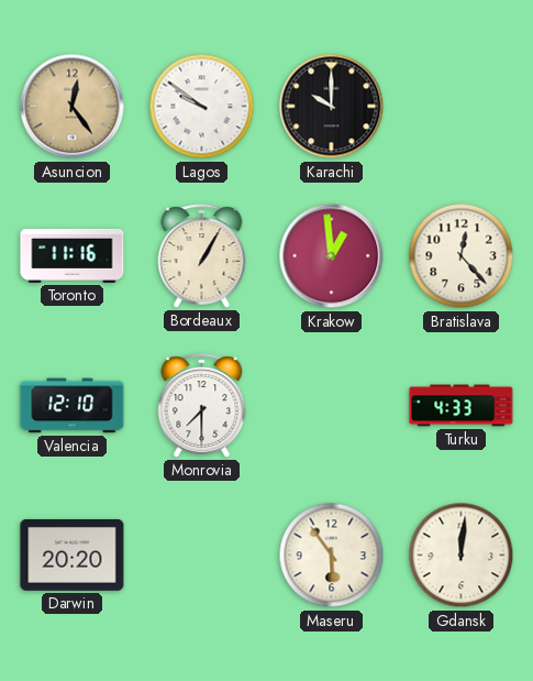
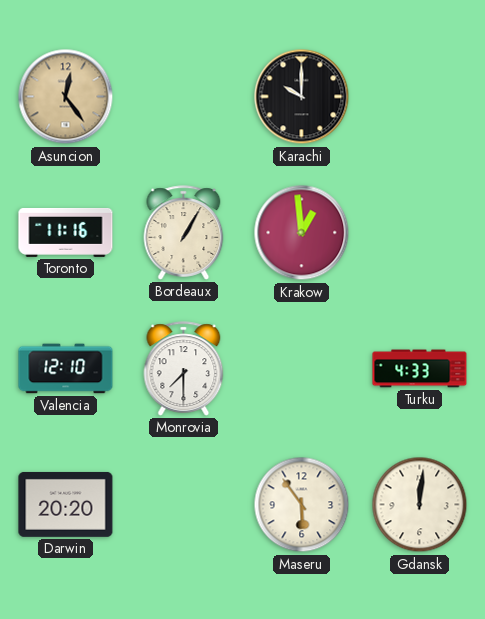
Lagos: 9:51 -> none (202, 107)
Bratislava: 12:23 -> none (462, 256)
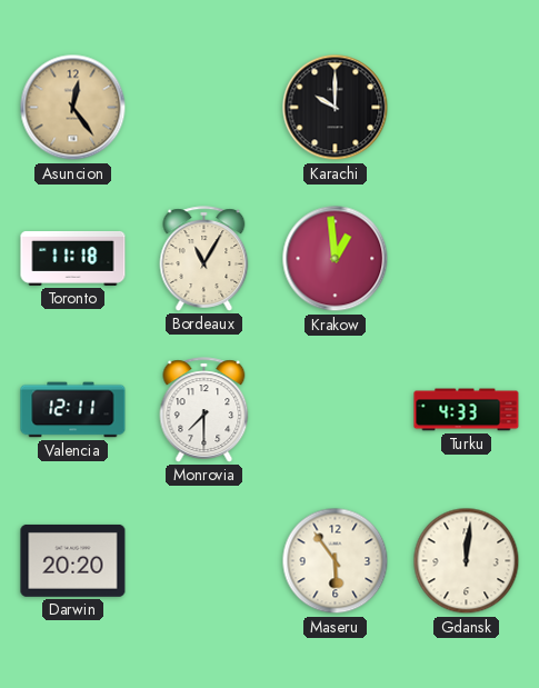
Toronto: 11:16 -> 11:18 (73, 258)
Bordeaux: 1:05 -> 11:05 (204, 259)
Valencia: 12:10 -> 12:11 (73, 410)
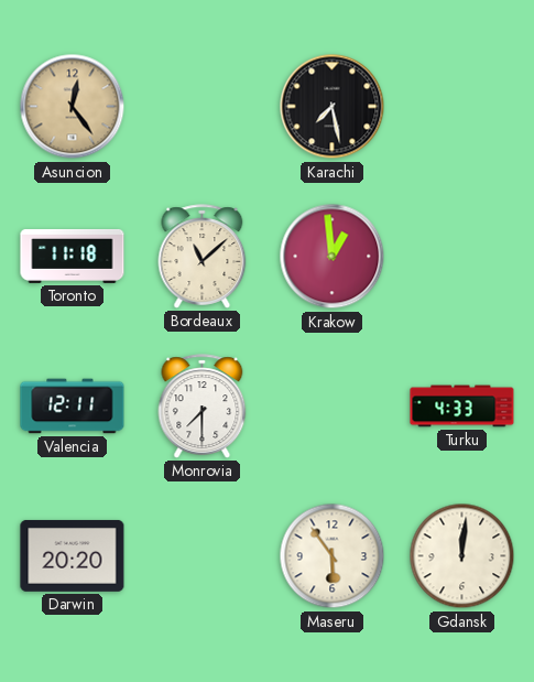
Karachi: 10:00 -> 7:28 (333, 107)
Bordeaux: 11:05 -> 11:08 (203, 257)
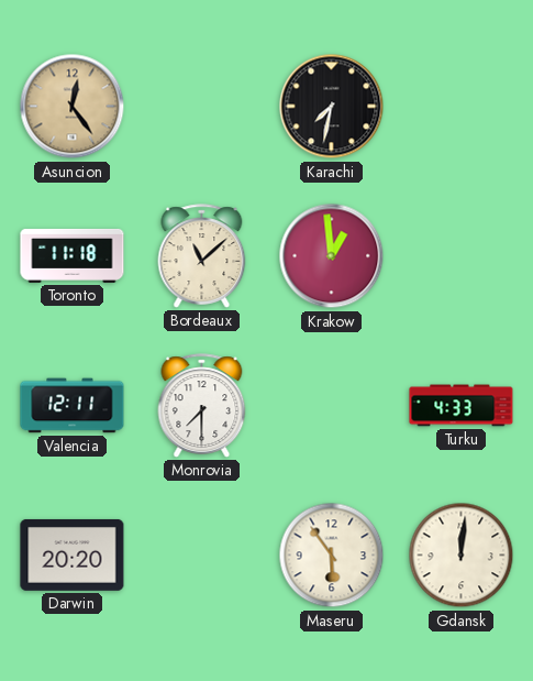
Karachi: 7:28 -> 7:32 (332, 107)
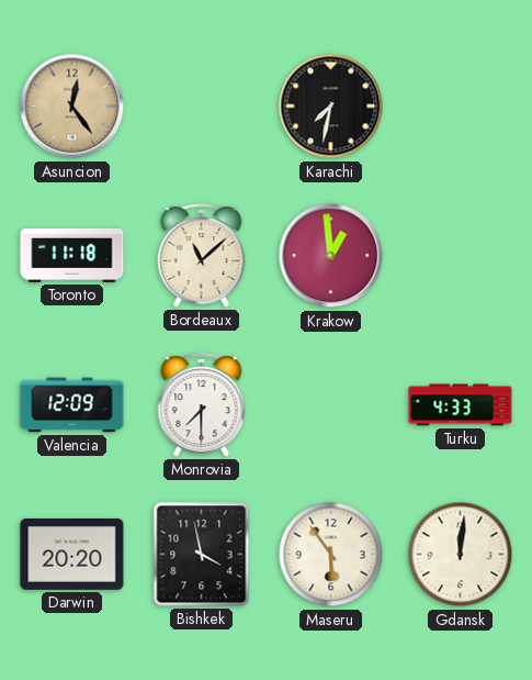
Valencia: 12:11 -> 12:09 (72, 405)
Bishkek: none -> 3:58 (202, 555)
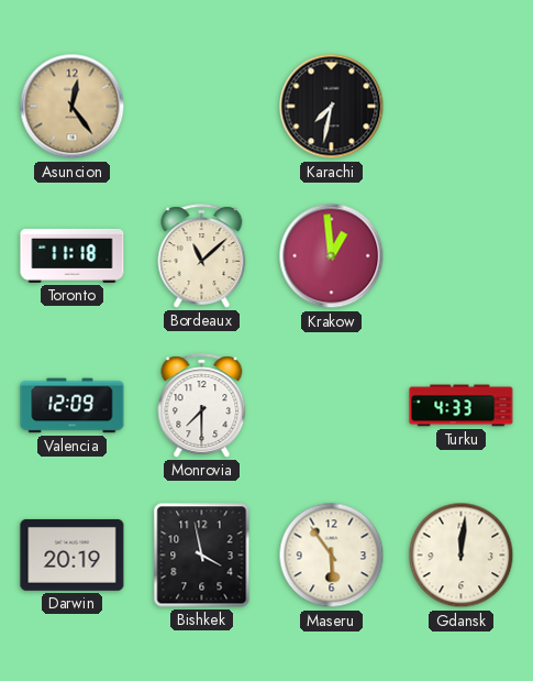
Darwin: 20:20 -> 20:19 (73, 554)
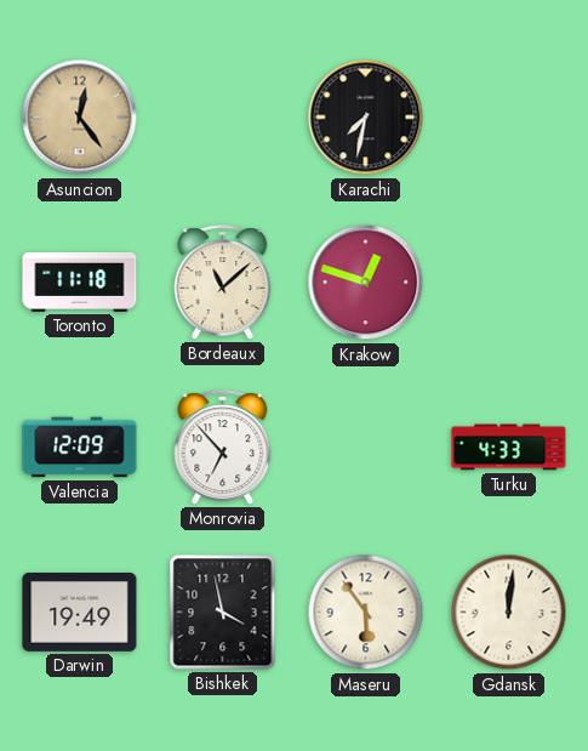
Krakow: 12:59 -> 12:48 (366, 283)
Monrovia: 7:30 -> 6:53 (223, 448)
Darwin: 20:19 -> 19:49 (80, 611)
